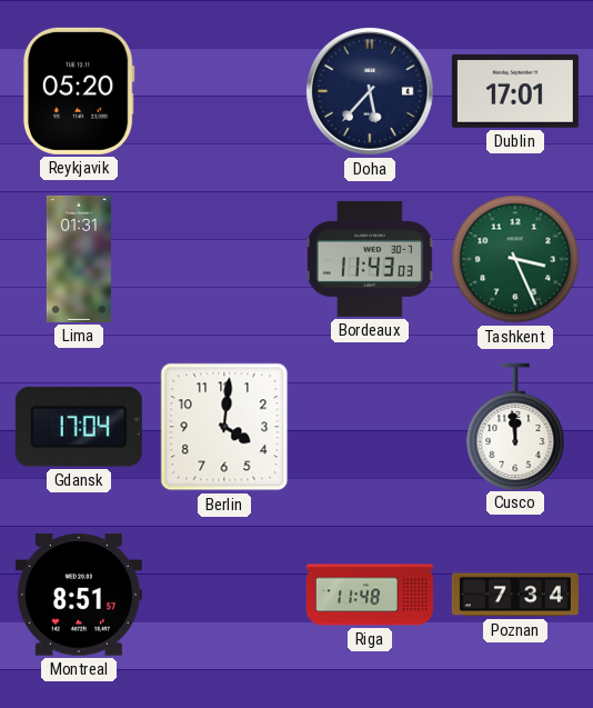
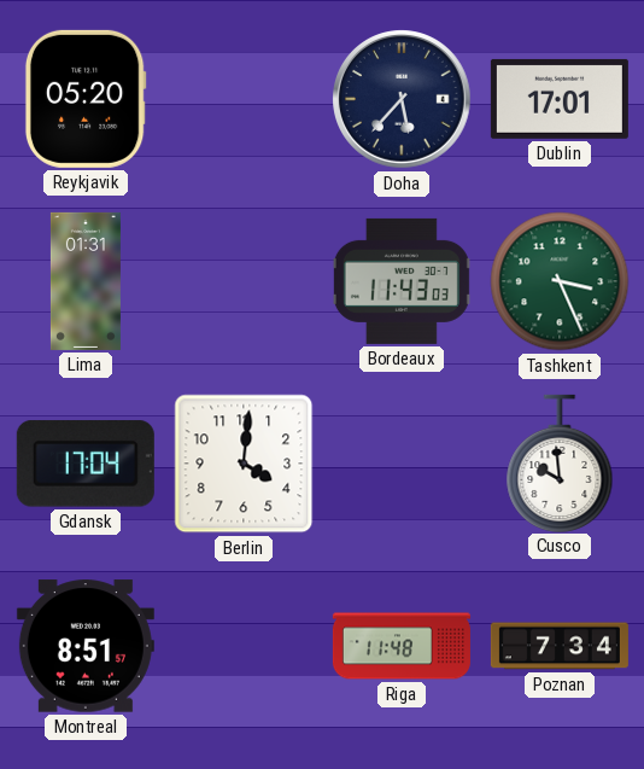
Cusco: 11:59 -> 9:59 (560, 462)
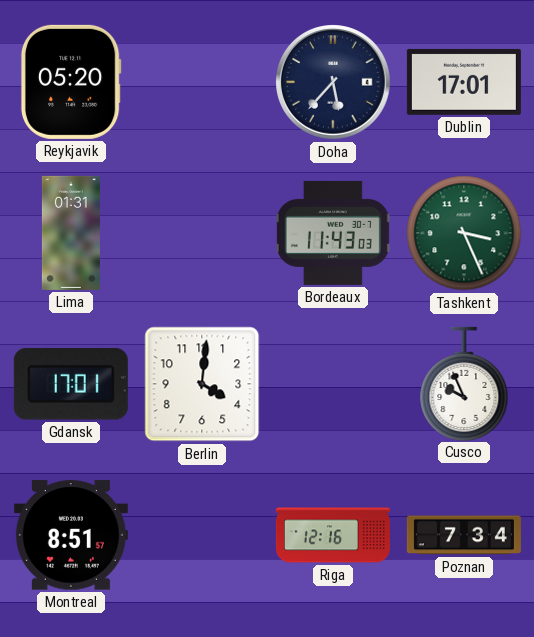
Gdansk: 17:04 -> 17:01 (71, 384)
Cusco: 9:59 -> 9:56 (464, 383)
Riga: 11:48 -> 12:16 (333, 535)
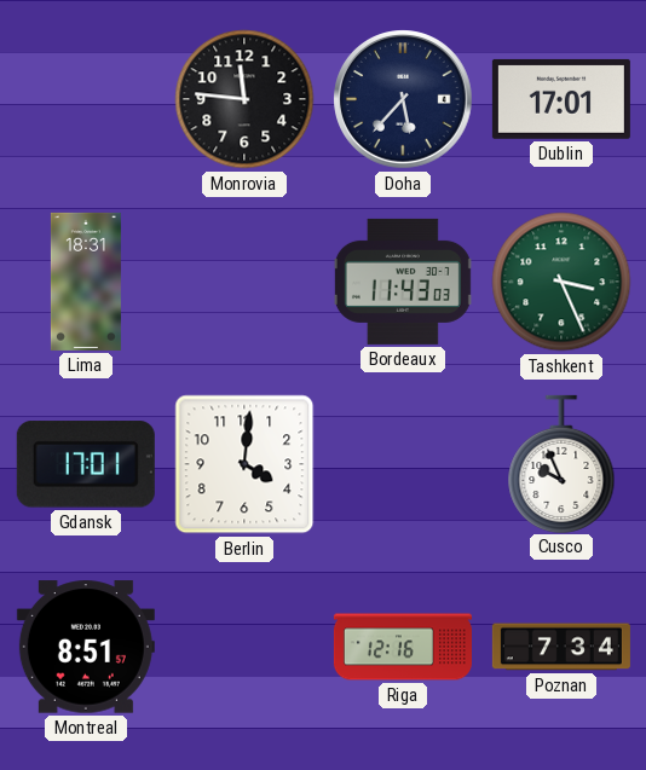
Reykjavik: 05:20 -> none (71, 82)
Monrovia: none -> 11:46 (244, 99)
Lima: 01:31 -> 18:31 (86, 282)
